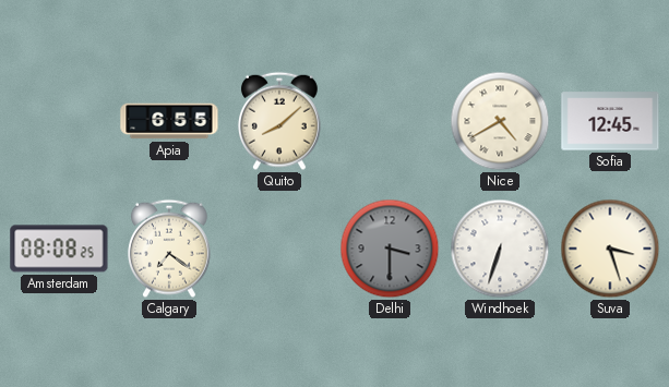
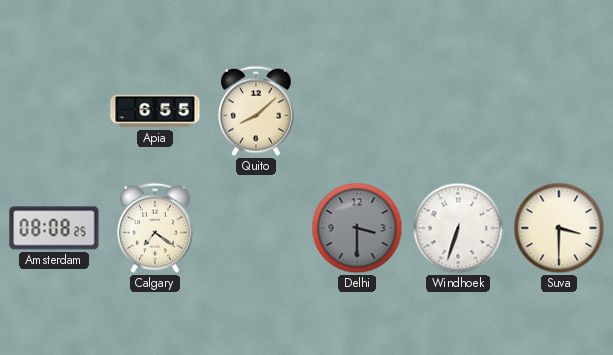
Nice: 4:40 -> none (500, 121)
Sofia: 12:45 -> none (610, 121)
Suva: 3:27 -> 3:30 (559, 228)
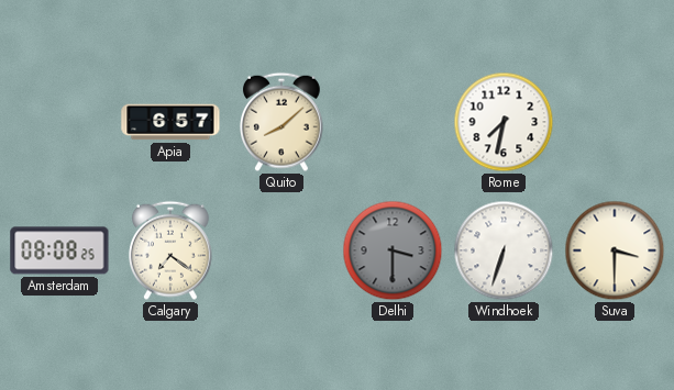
Apia: 6:55 -> 6:57 (170, 122)
Rome: none -> 7:32 (504, 122)
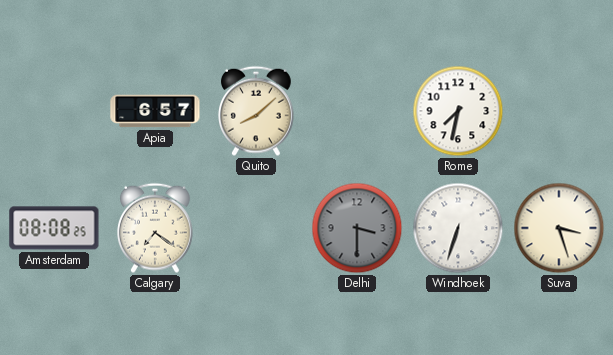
Suva: 3:30 -> 3:27 (559, 228)
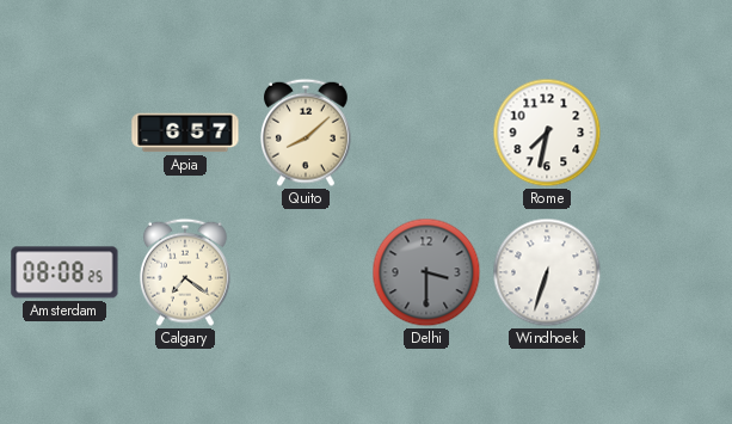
Suva: 3:27 -> none (559, 228)
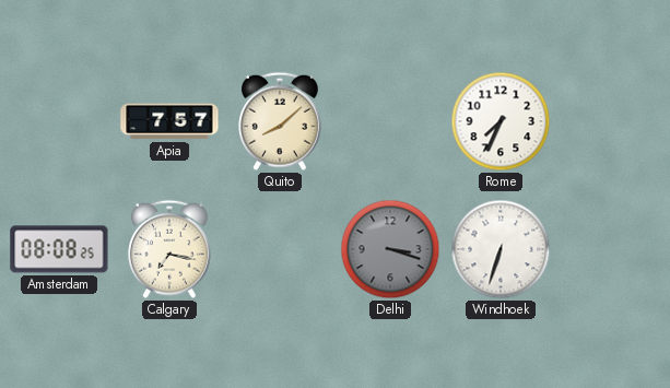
Apia: 6:57 -> 7:57 (169, 121)
Rome: 7:32 -> 7:34 (501, 121)
Calgary: 7:21 -> 7:17 (171, 249)
Delhi: 3:30 -> 3:18 (390, 249)
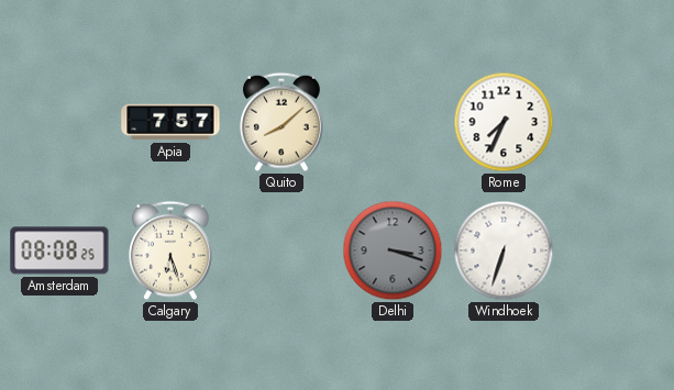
Calgary: 7:17 -> 6:27 (172, 250)
